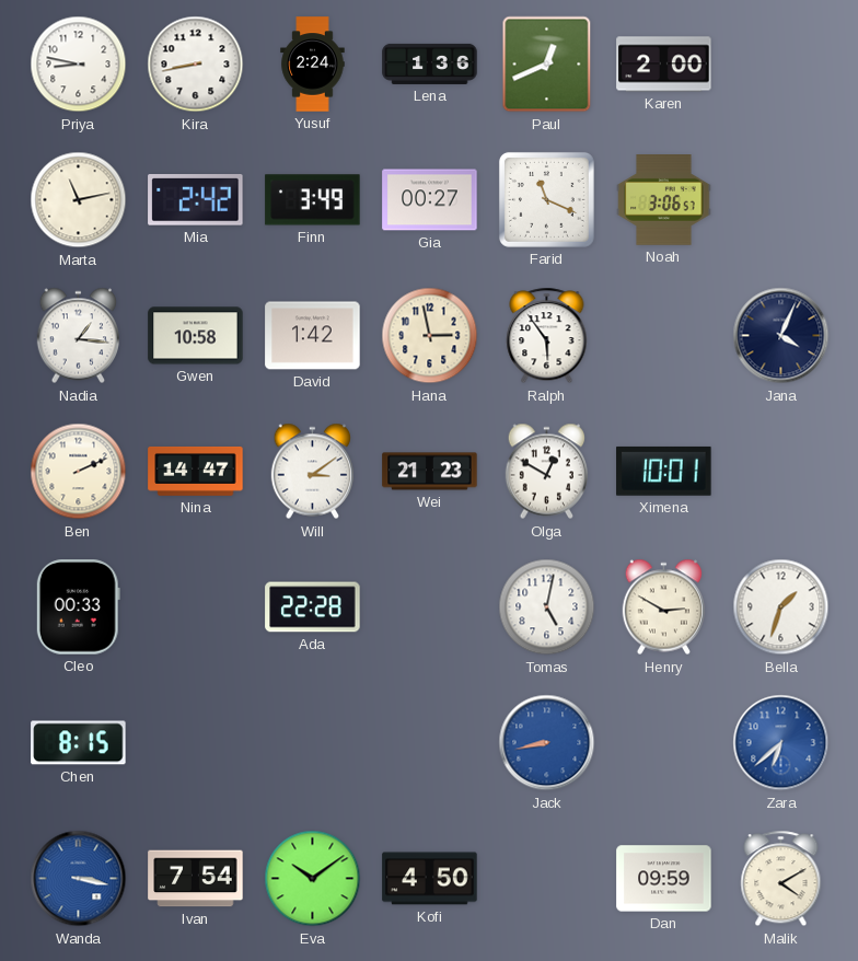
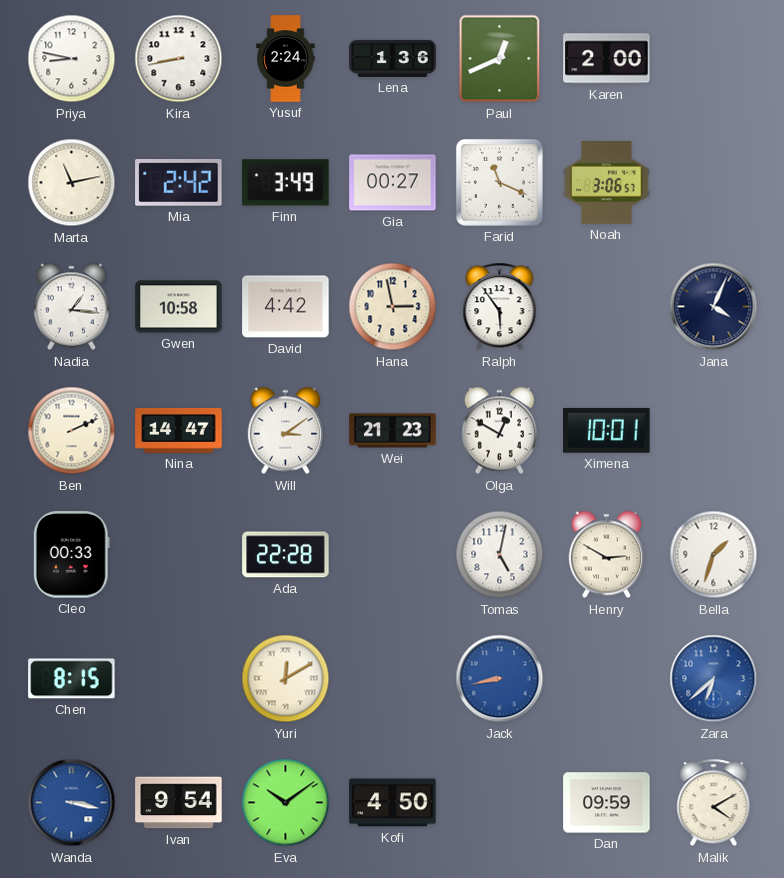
David: 1:42 -> 4:42 (286, 307)
Yuri: none -> 12:10 (286, 679)
Ivan: 7:54 -> 9:54 (179, 803)
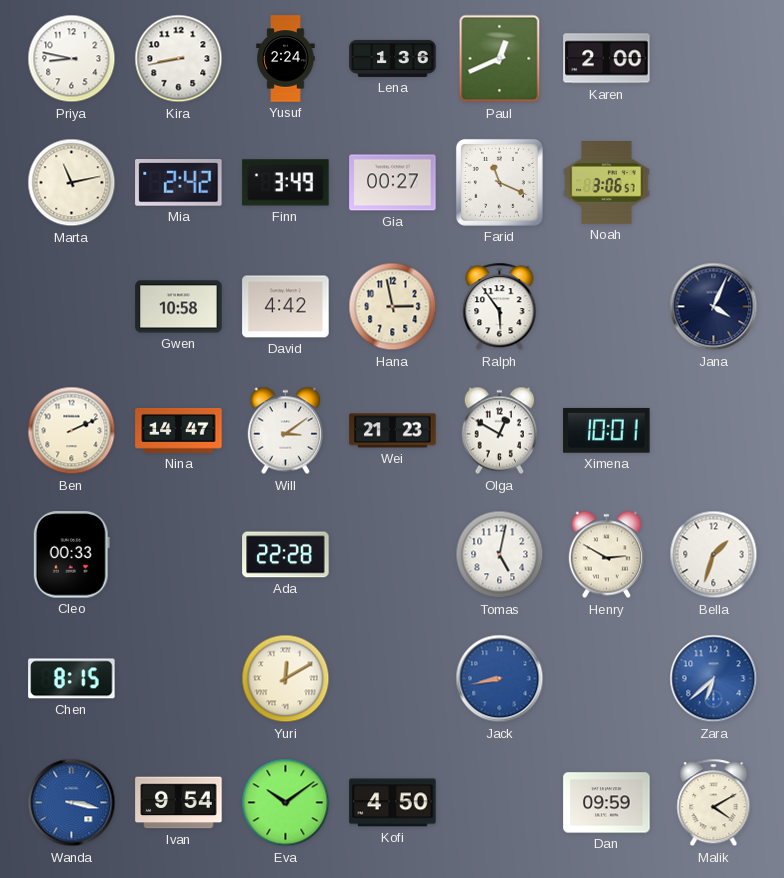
Nadia: 1:16 -> none (71, 307)
